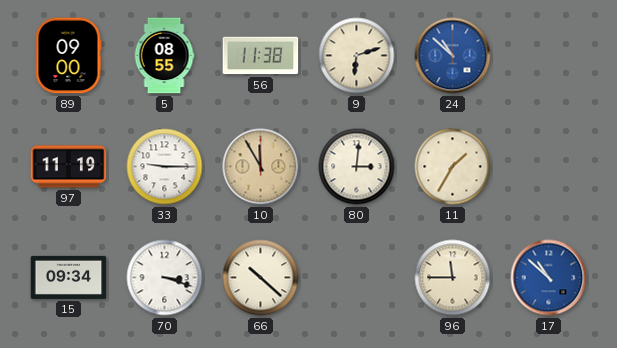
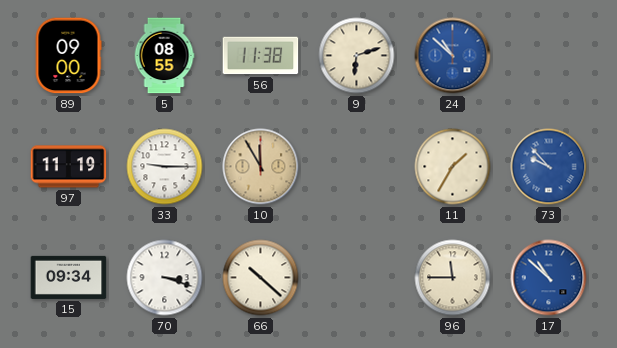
80: 3:01 -> none (357, 167)
73: none -> 9:53 (549, 167)
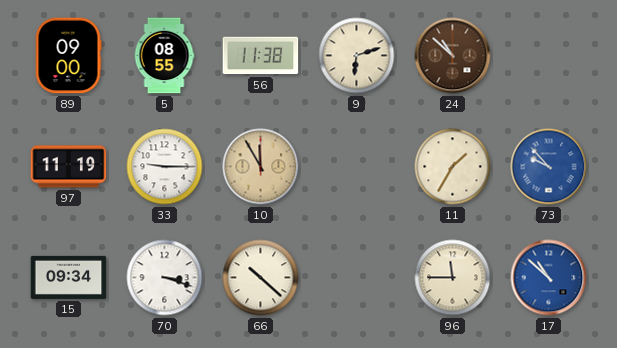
24 dial: blue -> brown (453, 56)
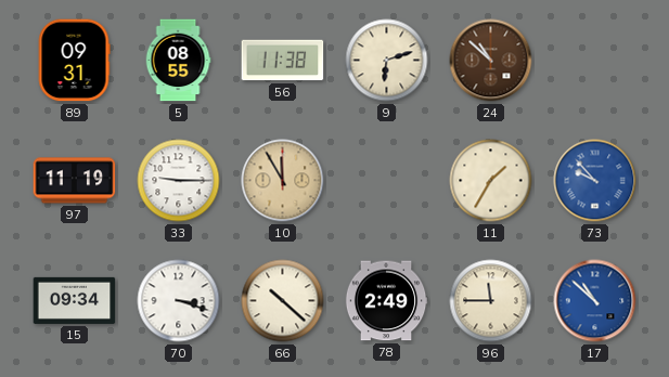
89: 09:00 -> 09:31 (74, 61)
78: none -> 2:49 (386, 301)
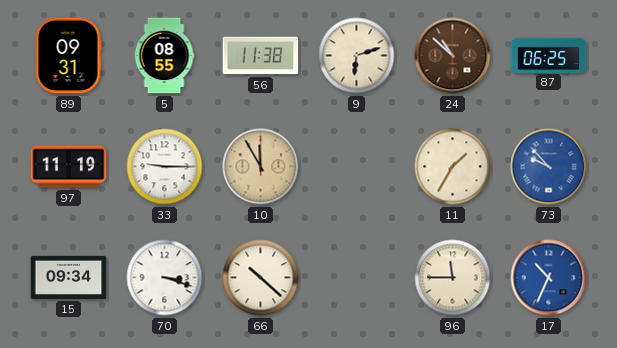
87: none -> 06:25 (549, 55)
78: 2:49 -> none (386, 301)
17: 10:52 -> 10:34 (549, 278)
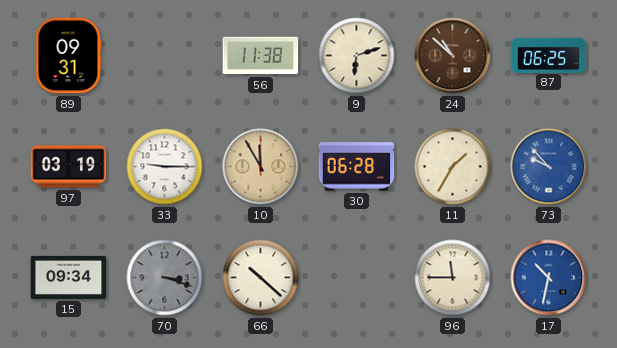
5: 08:55 -> none (164, 56)
97: 11:19 -> 03:19 (69, 167)
30: none -> 06:28 (357, 167)
70 dial: white -> grey (165, 278)
17: 10:34 -> 10:32 (549, 278)
